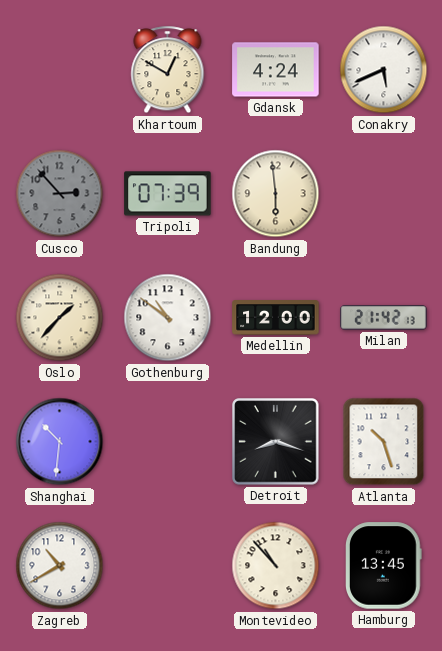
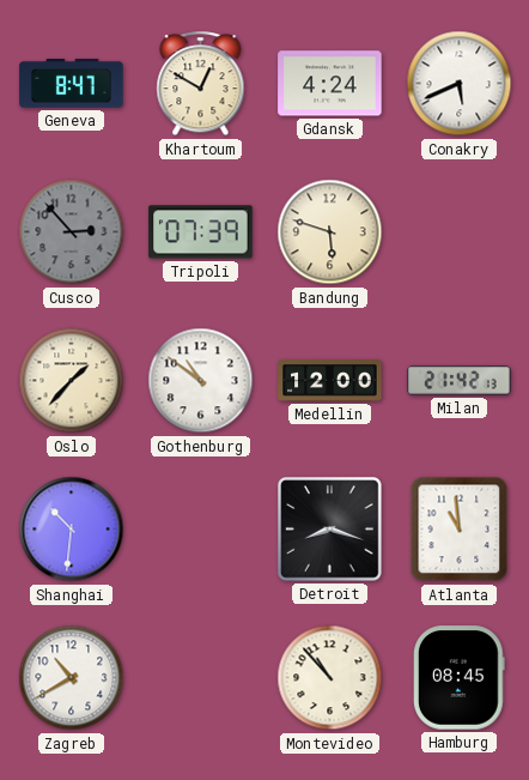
Geneva: none -> 8:47 (72, 84)
Bandung: 5:59 -> 5:48 (330, 232)
Atlanta: 10:27 -> 10:59 (460, 530)
Hamburg: 13:45 -> 08:45 (460, 678)
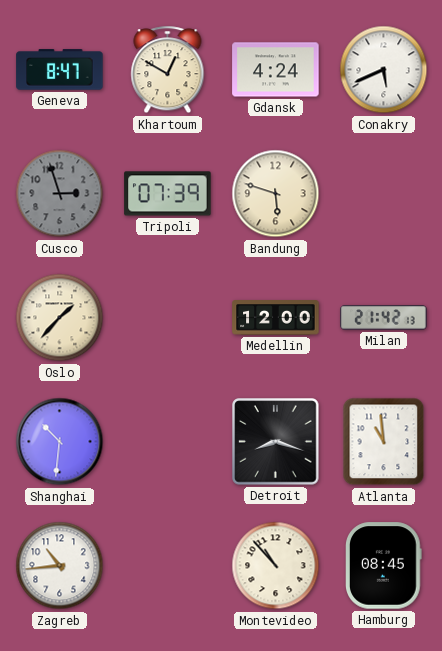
Cusco: 2:53 -> 2:57 (60, 194)
Gothenburg: 10:51 -> none (201, 381)
Zagreb: 10:40 -> 10:44 (60, 566)
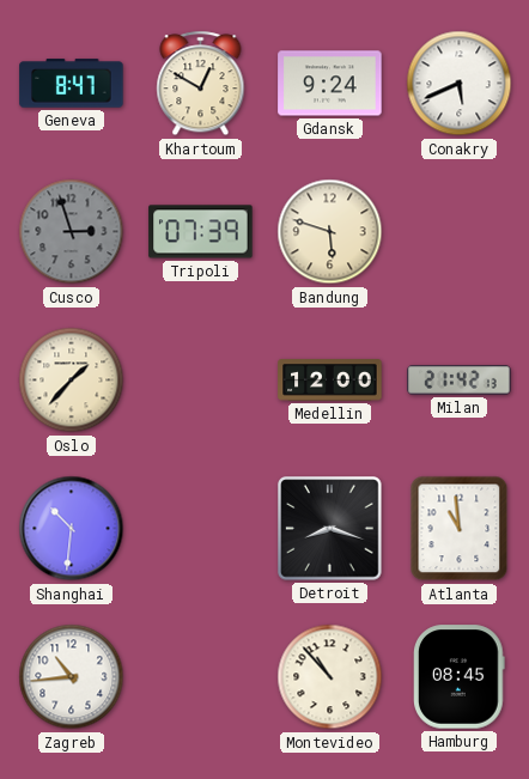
Gdansk: 4:24 -> 9:24 (330, 84)
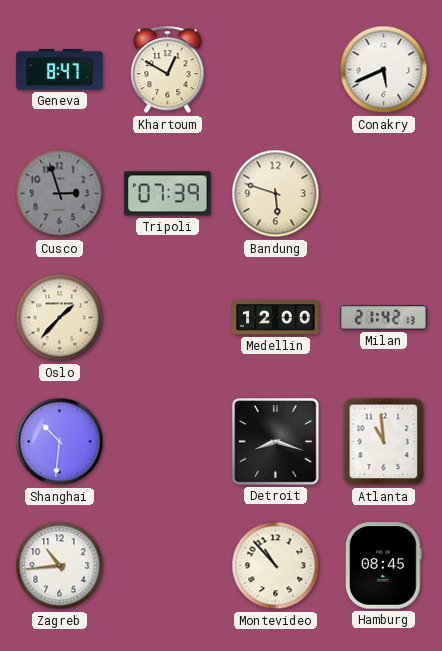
Gdansk: 9:24 -> none (330, 84)
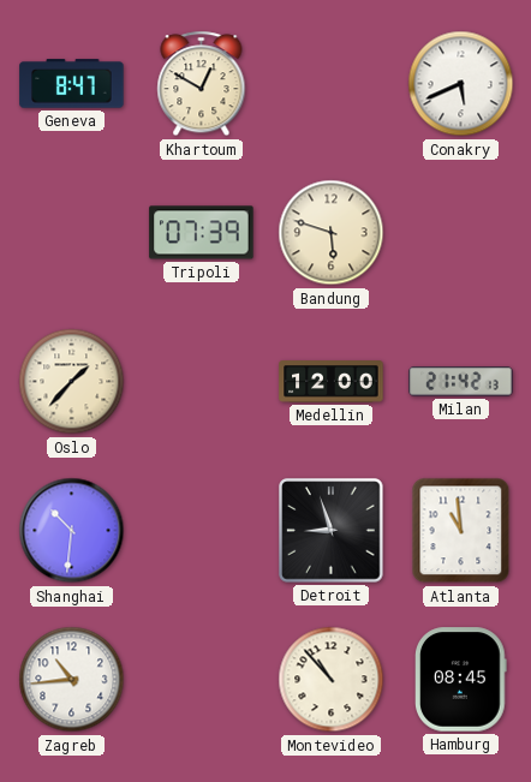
Cusco: 2:57 -> none (60, 194)
Detroit: 8:18 -> 8:57 (332, 531)
